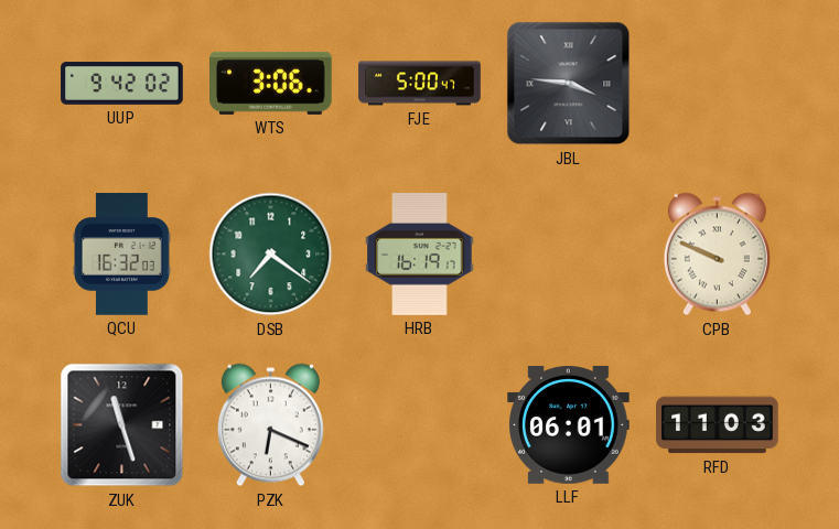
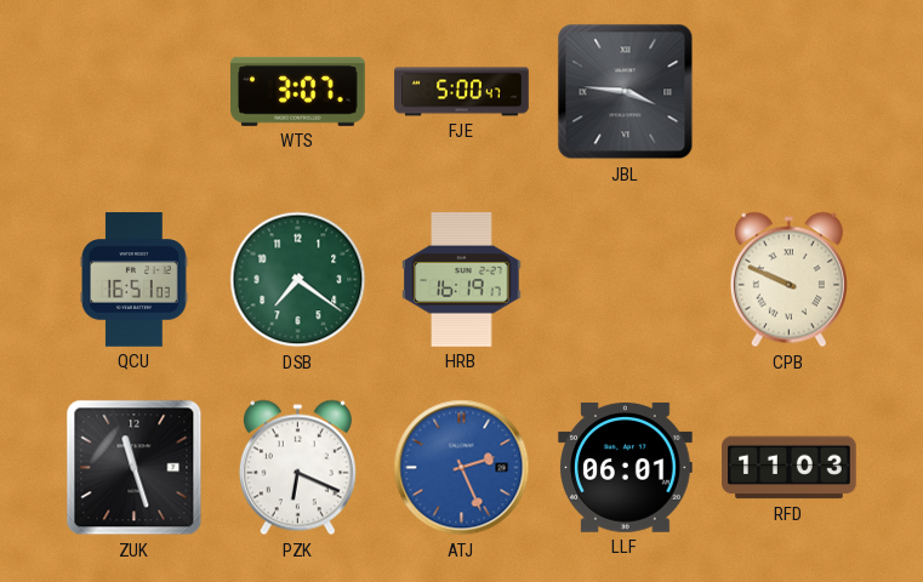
UUP: 9:42 -> none (122, 84)
WTS: 3:06 -> 3:07 (298, 91)
QCU: 16:32 -> 16:51 (135, 280)
ATJ: none -> 2:26 (462, 468)
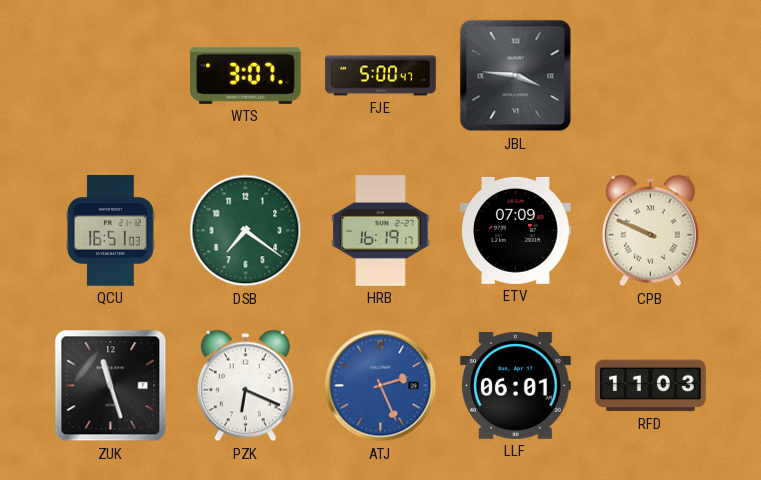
ETV: none -> 07:09 (516, 230)
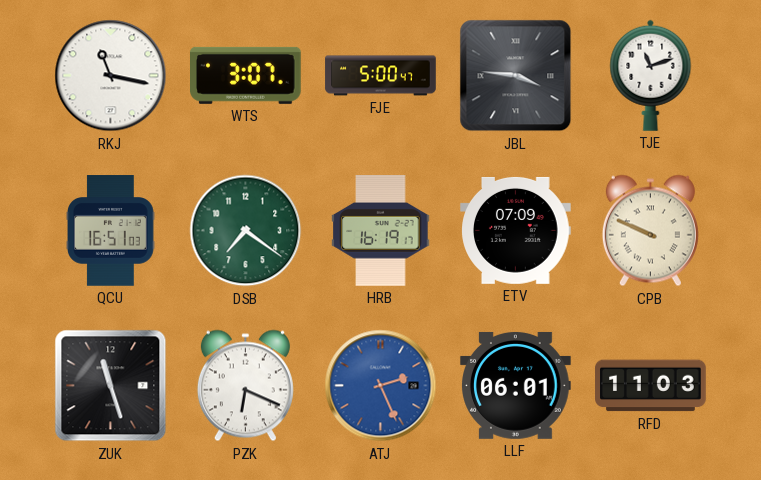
RKJ: none -> 11:17 (111, 76)
TJE: none -> 11:12 (651, 75)
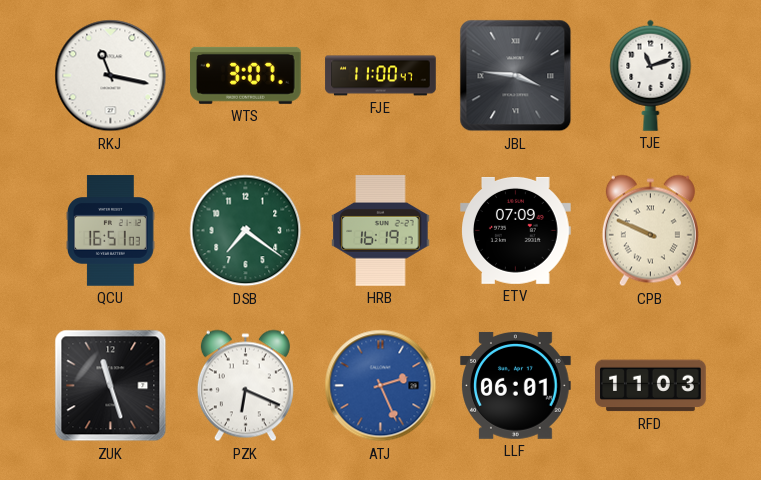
FJE: 5:00 -> 11:00 (381, 76)
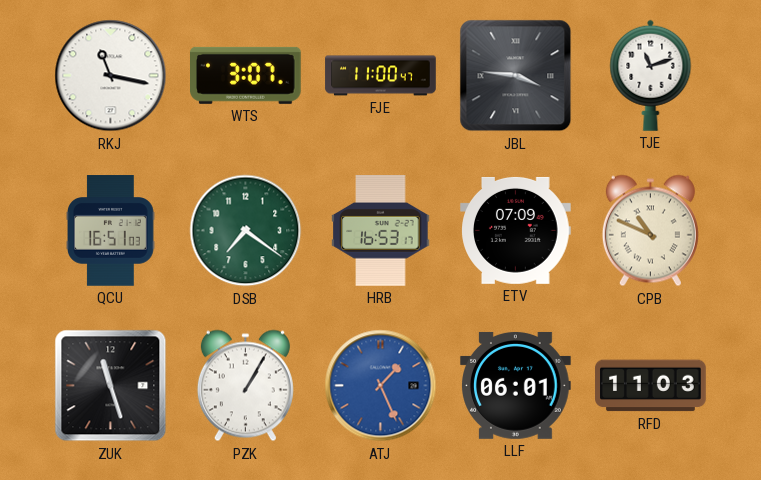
HRB: 16:19 -> 16:53 (381, 231)
CPB: 9:49 -> 10:49 (650, 231)
PZK: 6:19 -> 1:05 (245, 386)
ATJ: 2:26 -> 1:26 (381, 386)
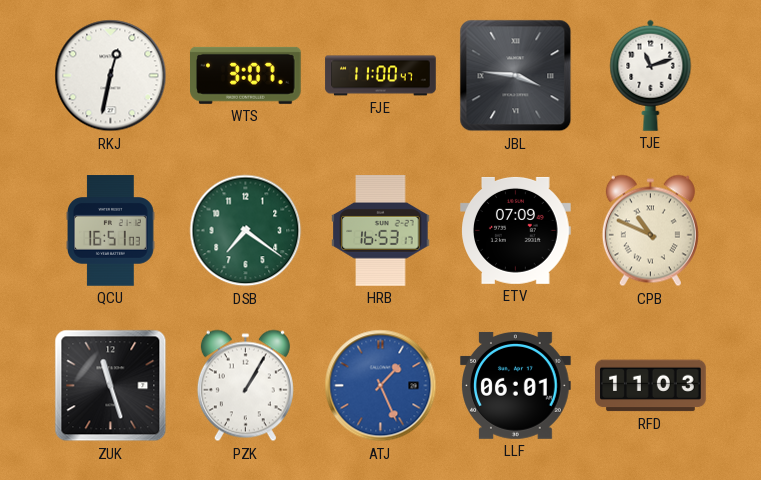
RKJ: 11:17 -> 12:32 (111, 76)
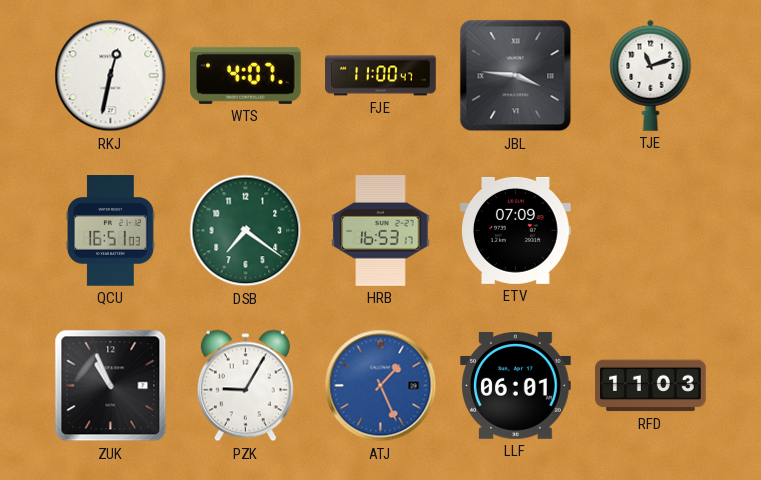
WTS: 3:07 -> 4:07 (246, 75)
CPB: 10:49 -> none (650, 231)
ZUK: 11:27 -> 10:56 (111, 386)
PZK: 1:05 -> 9:05 (245, 386)
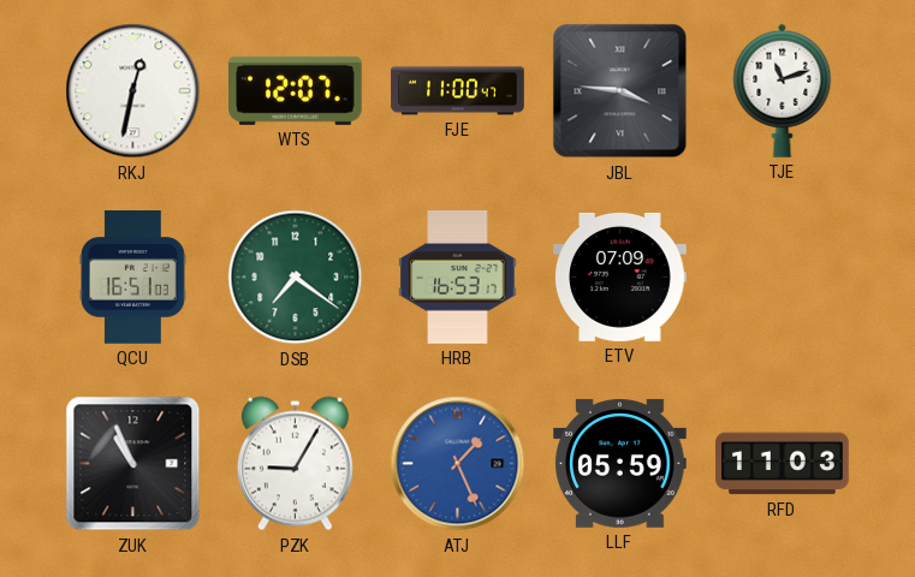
WTS: 4:07 -> 12:07 (296, 90)
LLF: 06:01 -> 05:59 (620, 463)
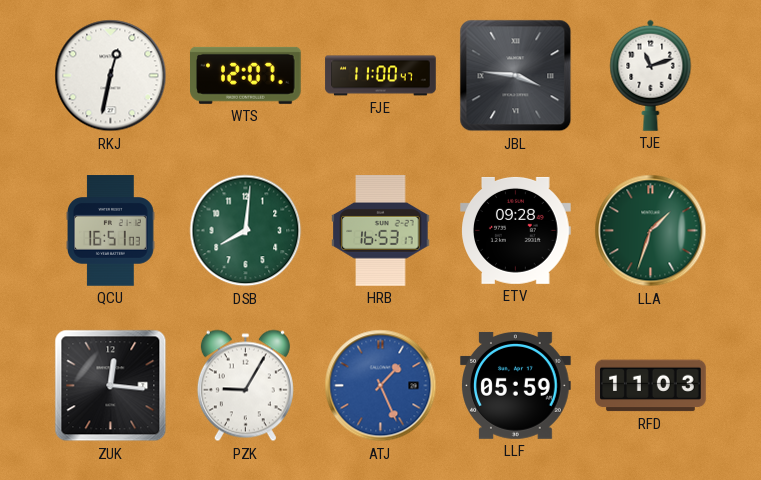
DSB: 7:21 -> 8:01 (246, 231)
ETV: 07:09 -> 09:28 (516, 230)
LLA: none -> 1:33 (651, 231)
ZUK: 10:56 -> 12:16 (111, 386)
